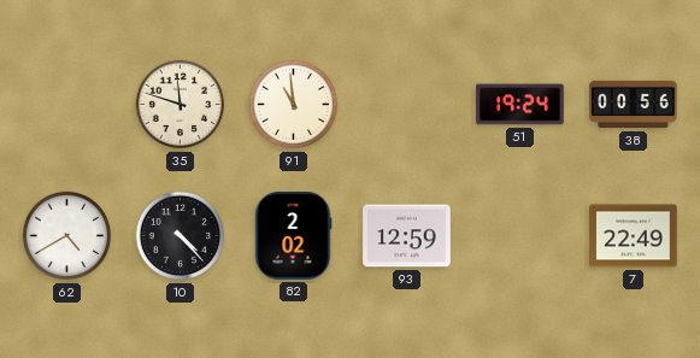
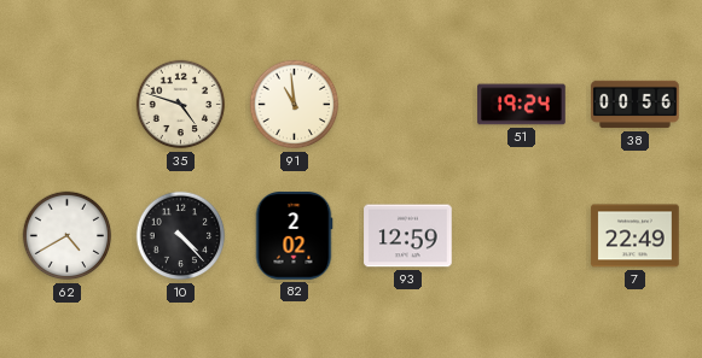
35: 11:48 -> 4:48 (181, 105)
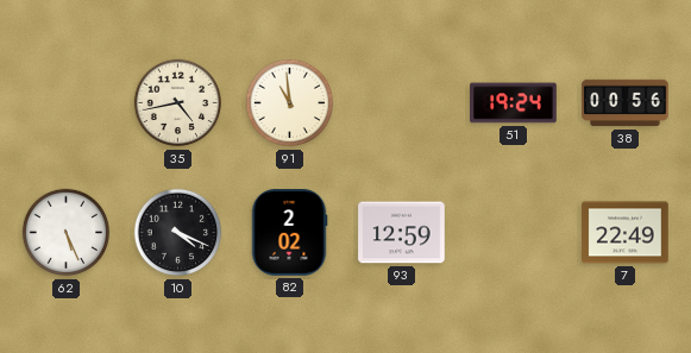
35: 4:48 -> 4:43 (178, 103)
62: 4:40 -> 5:26 (67, 233)
10: 4:23 -> 4:19 (178, 233)
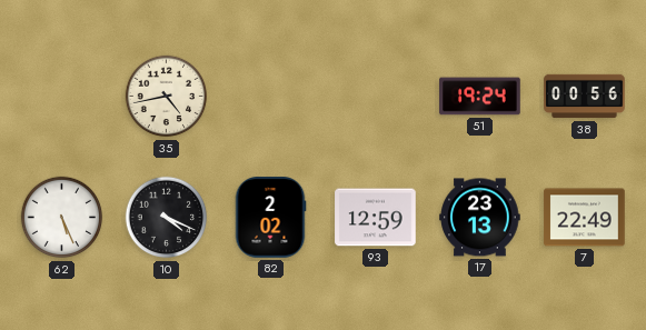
91: 10:59 -> none (290, 103)
17: none -> 23:13 (480, 218)
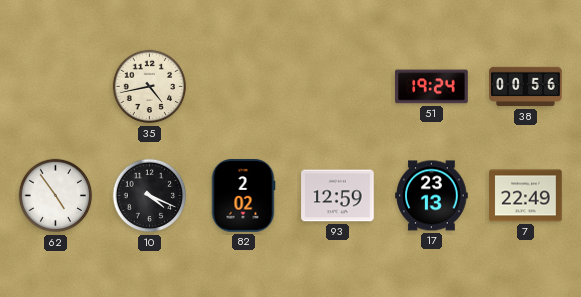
62: 5:26 -> 4:54 (56, 196)
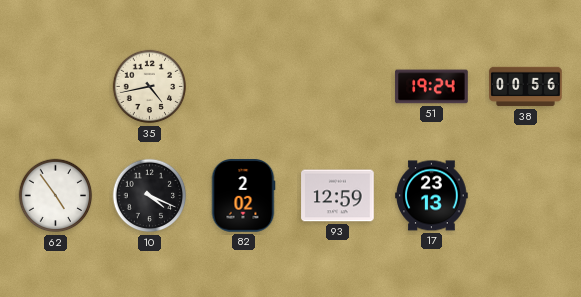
7: 22:49 -> none (526, 196)
